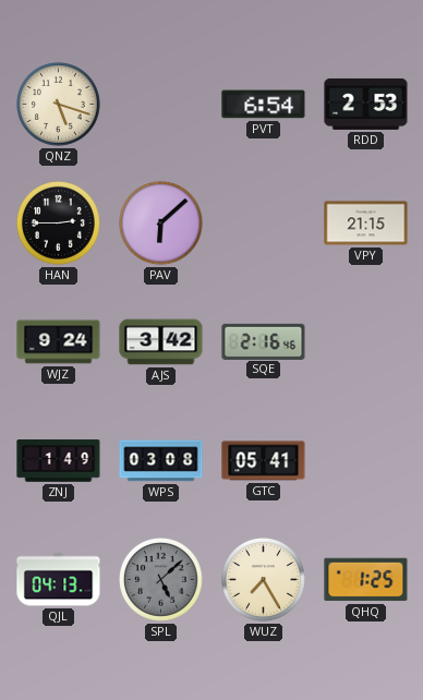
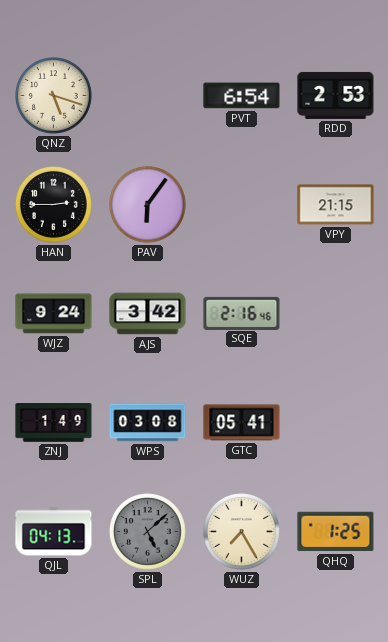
PAV: 6:08 -> 6:06 (148, 205)
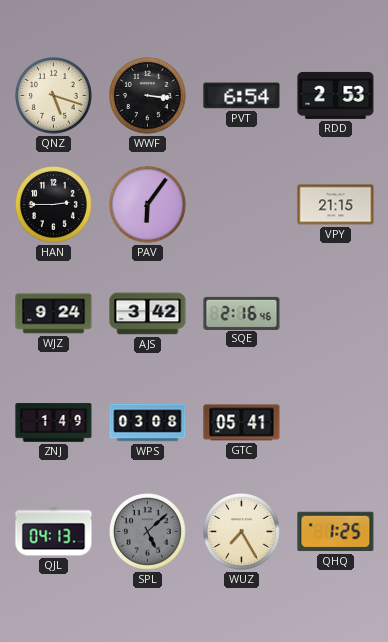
WWF: none -> 3:16 (148, 96)
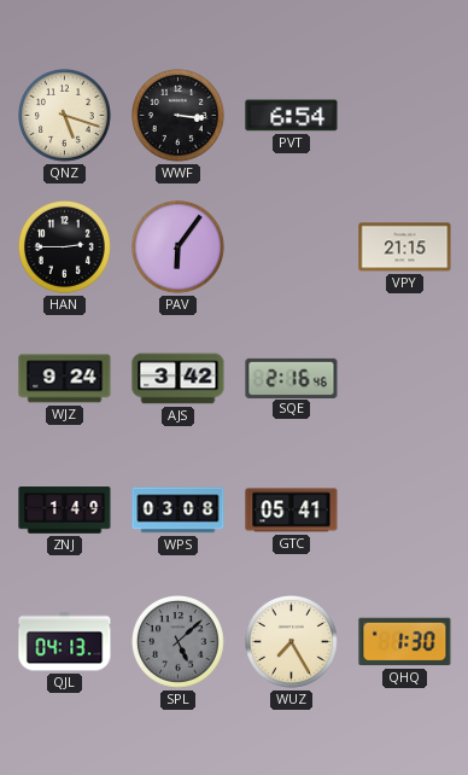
RDD: 2:53 -> none (336, 95)
QHQ: 1:25 -> 1:30 (405, 642)
